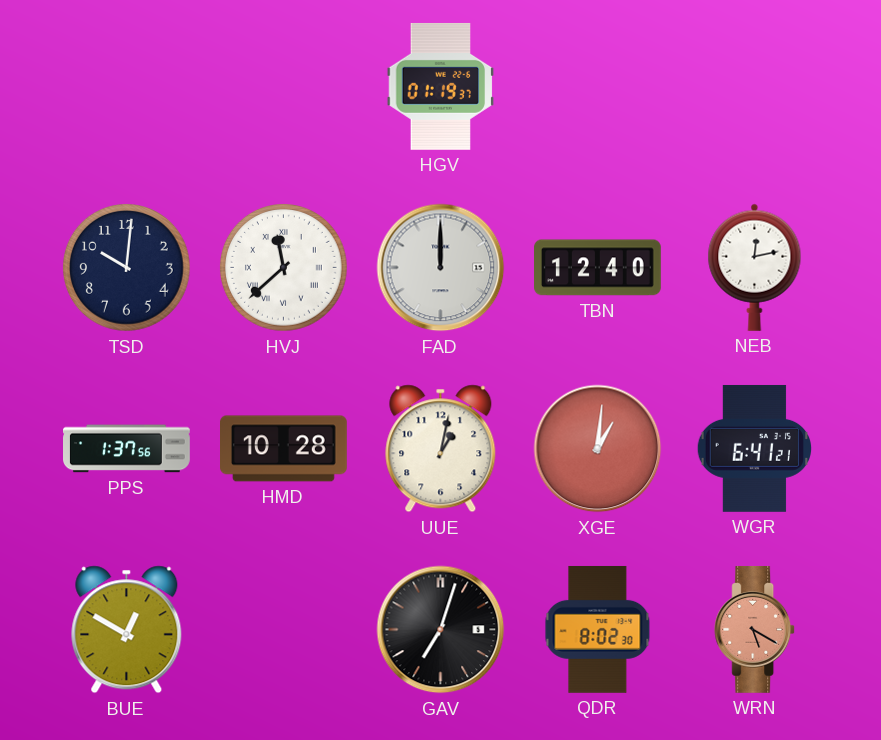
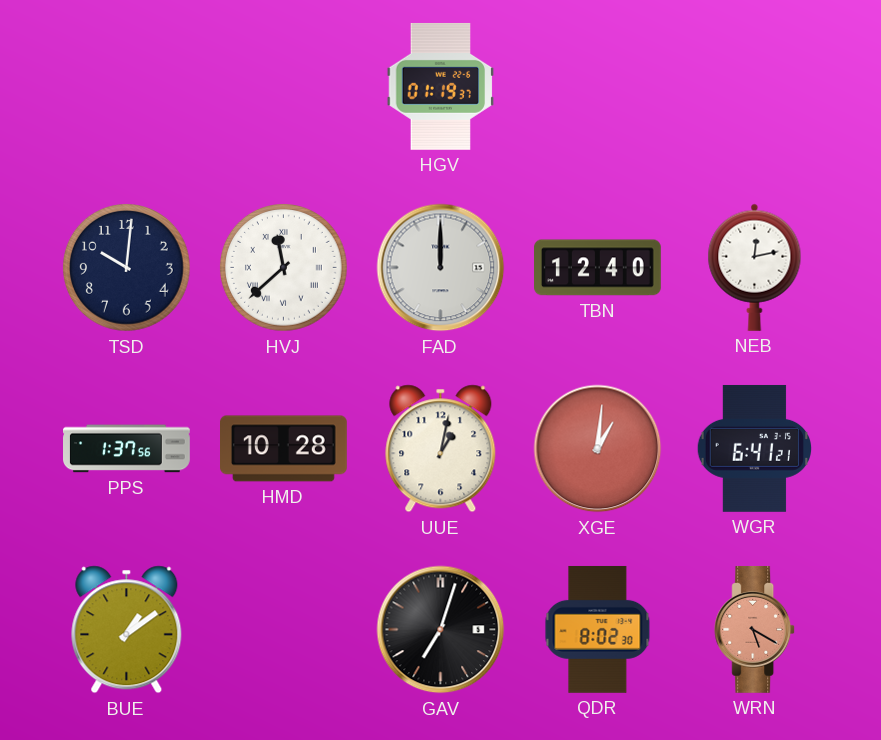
BUE: 12:50 -> 1:09 (127, 630)
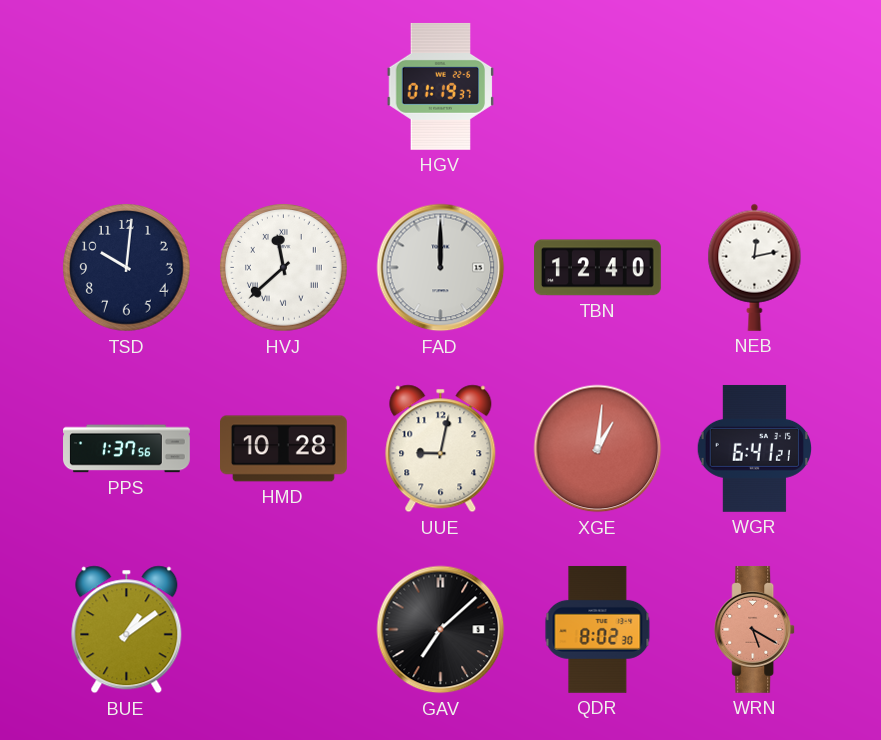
UUE: 1:02 -> 9:02 (441, 449)
GAV: 7:03 -> 7:08 (441, 630)
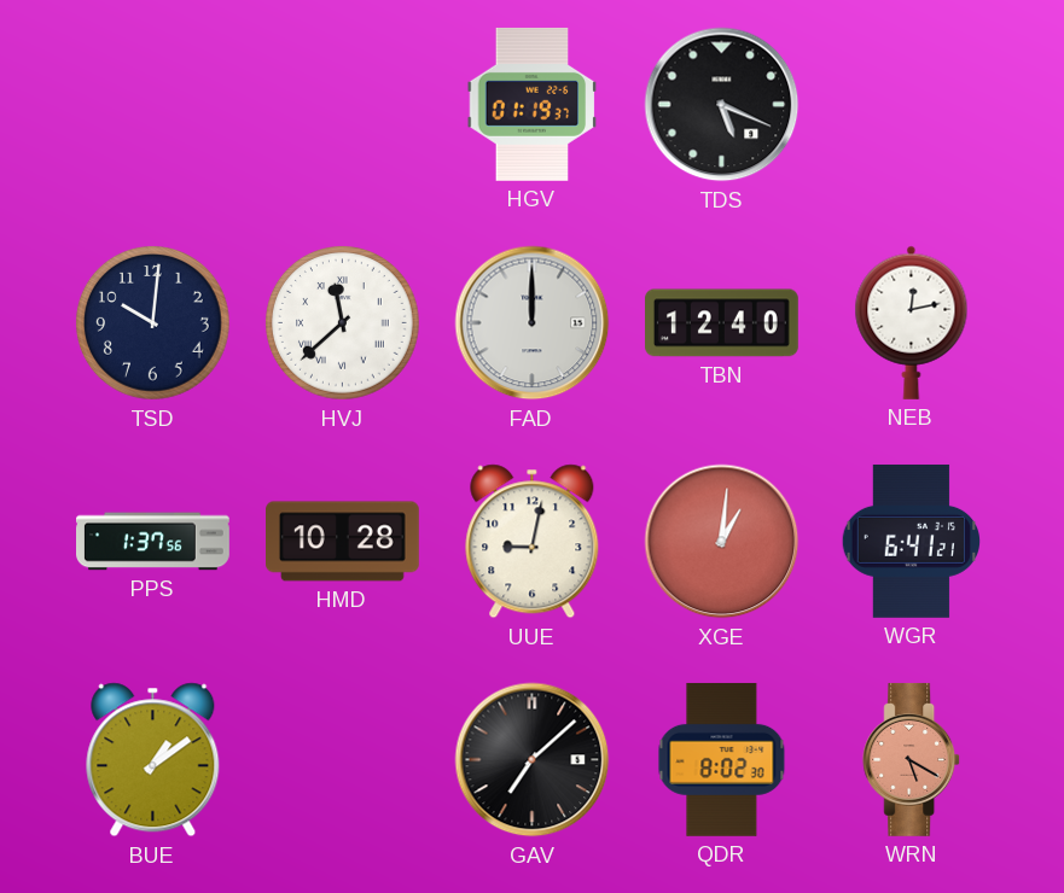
TDS: none -> 5:19 (722, 105)
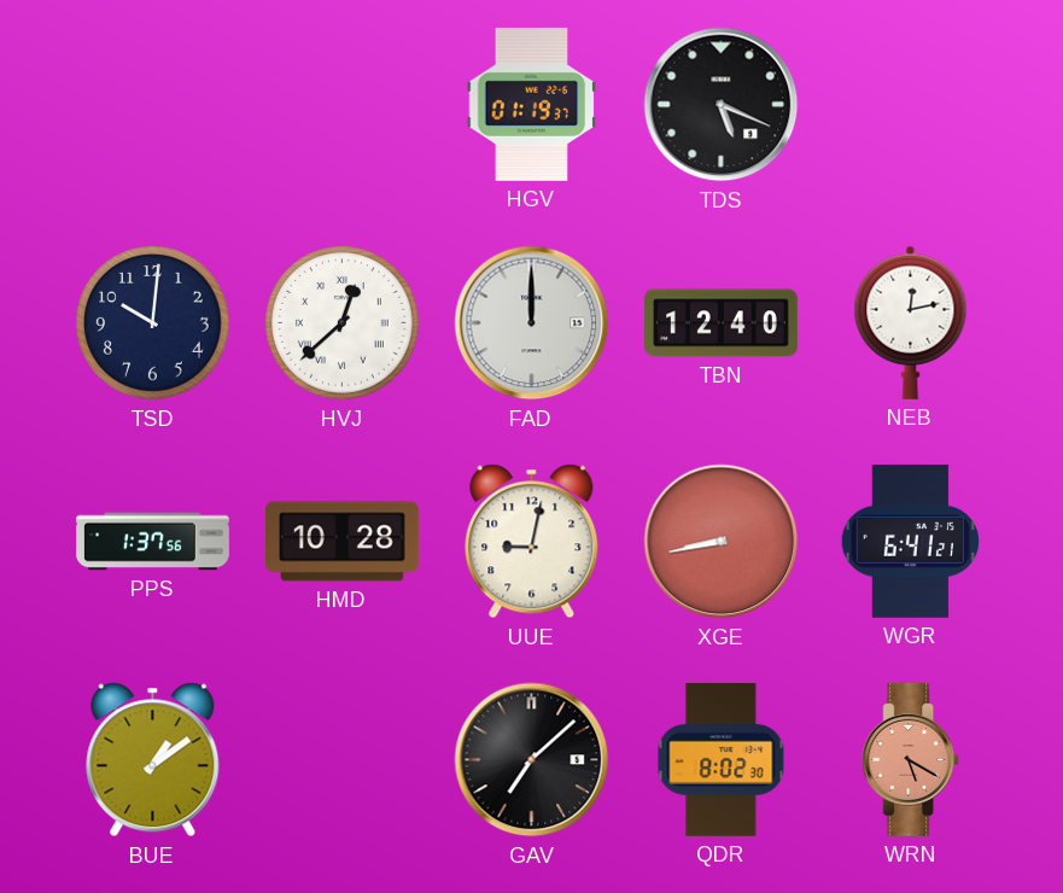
HVJ: 11:38 -> 12:38 (343, 323)
XGE: 1:01 -> 8:43 (722, 542)
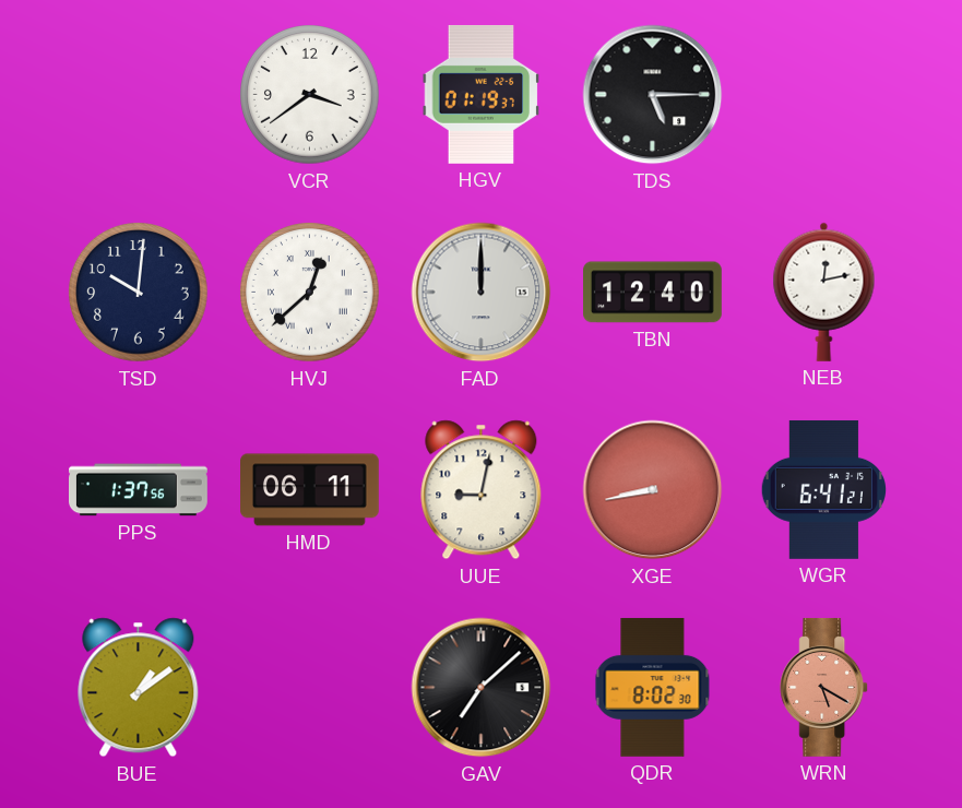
VCR: none -> 3:39 (310, 95)
TDS: 5:19 -> 5:15 (653, 95)
HMD: 10:28 -> 06:11 (310, 490)
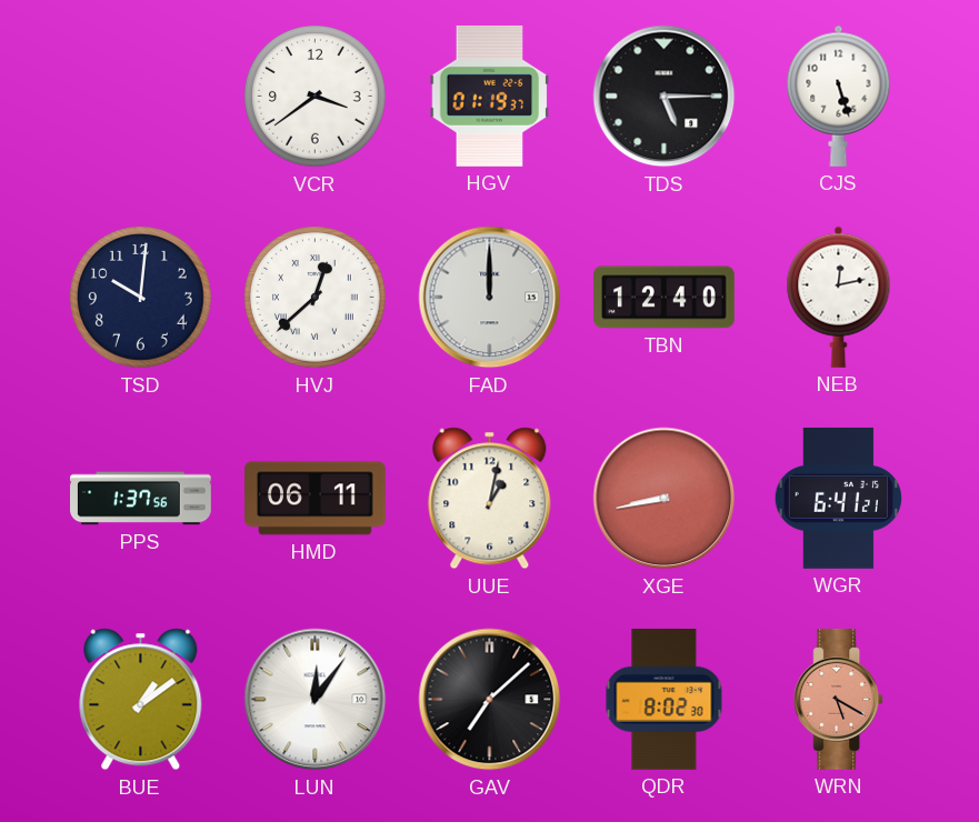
CJS: none -> 5:27 (839, 96)
UUE: 9:02 -> 1:02 (490, 499)
LUN: none -> 12:06 (316, 700)
